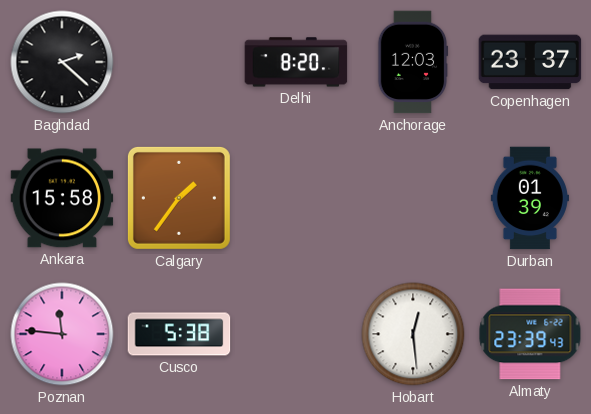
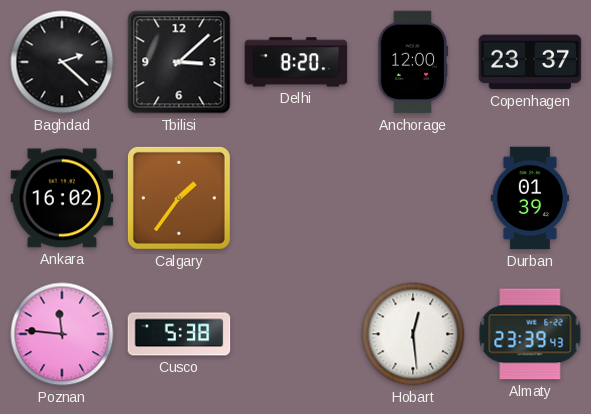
Tbilisi: none -> 3:08 (179, 62)
Anchorage: 12:03 -> 12:00 (413, 62)
Ankara: 15:58 -> 16:02 (62, 198)
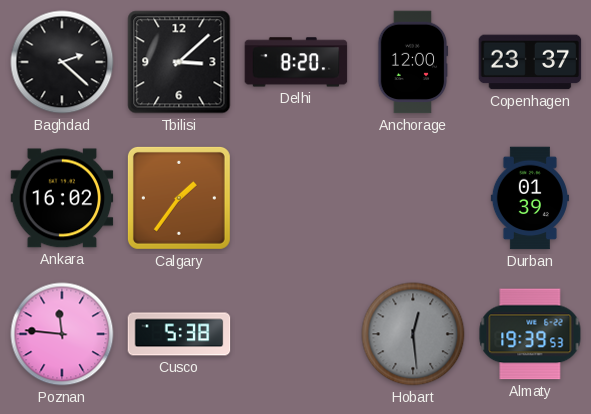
Hobart dial: white -> grey (413, 334)
Almaty: 23:39 -> 19:39 (530, 334)
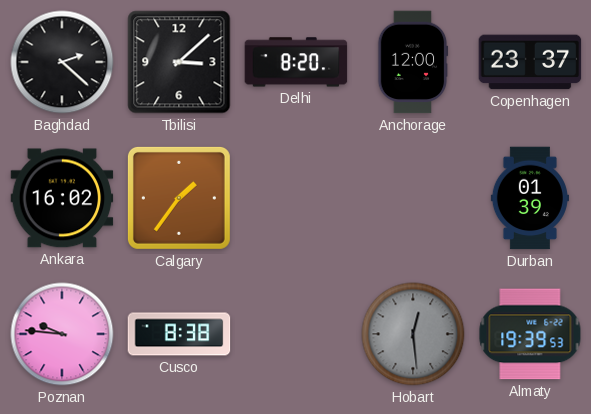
Poznan: 11:46 -> 9:46 (62, 334)
Cusco: 5:38 -> 8:38 (179, 334)
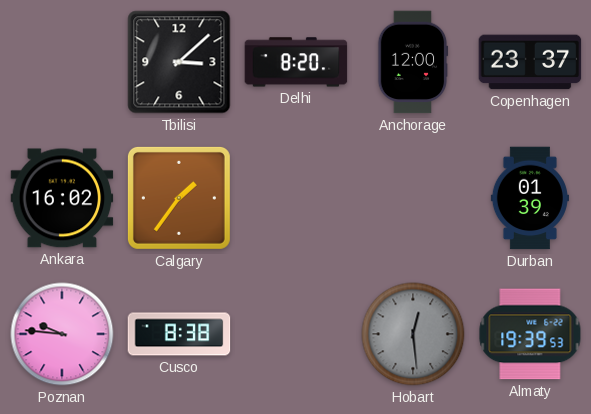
Baghdad: 2:22 -> none (62, 62)
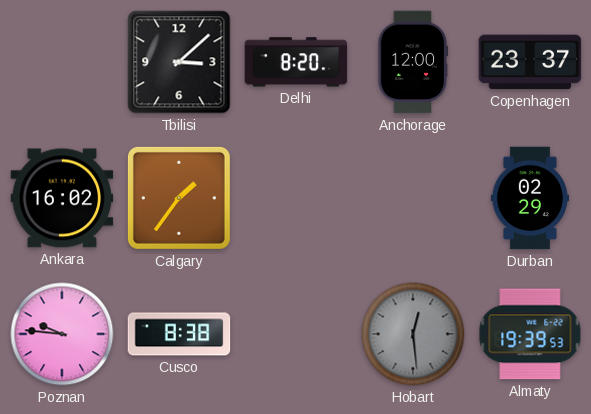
Durban: 01:39 -> 02:29 (530, 198)
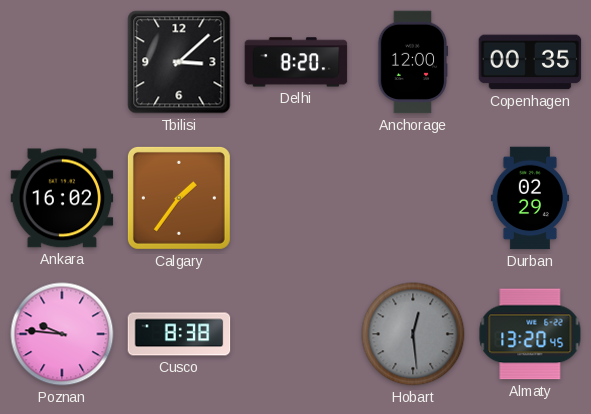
Copenhagen: 23:37 -> 00:35 (530, 62)
Almaty: 19:39 -> 13:20 (530, 334)
